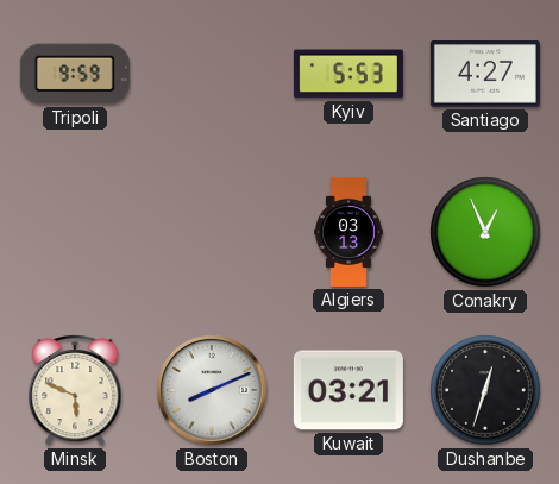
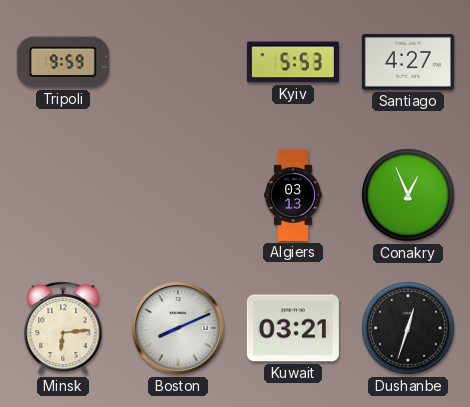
Minsk: 5:49 -> 6:14 (63, 329)
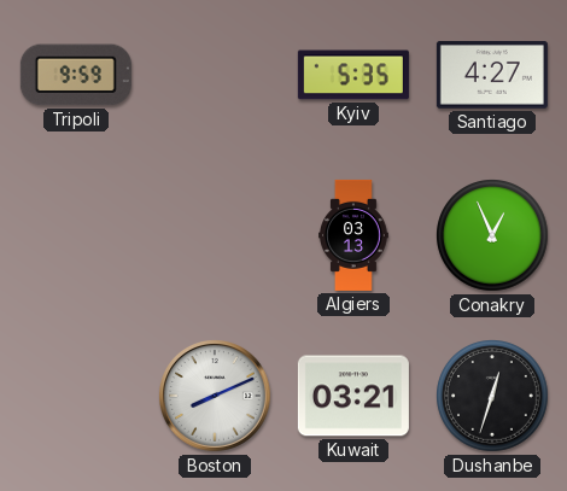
Kyiv: 5:53 -> 5:35 (353, 75)
Minsk: 6:14 -> none (63, 329)
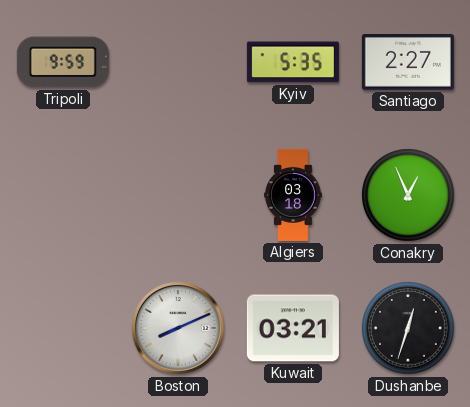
Santiago: 4:27 -> 2:27 (408, 63)
Algiers: 03:13 -> 03:18 (293, 195)
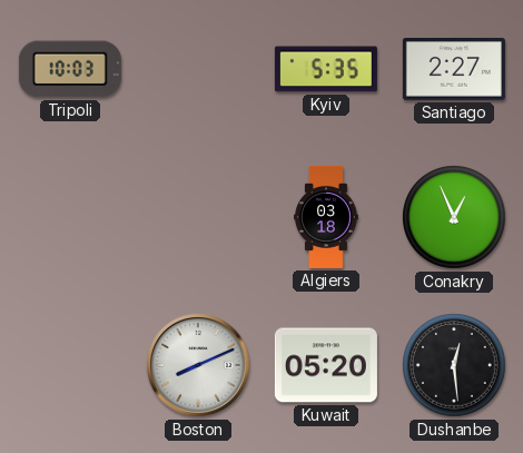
Tripoli: 9:59 -> 10:03 (70, 69)
Kuwait: 03:21 -> 05:20 (326, 365)
Dushanbe: 12:33 -> 12:29 (454, 365)
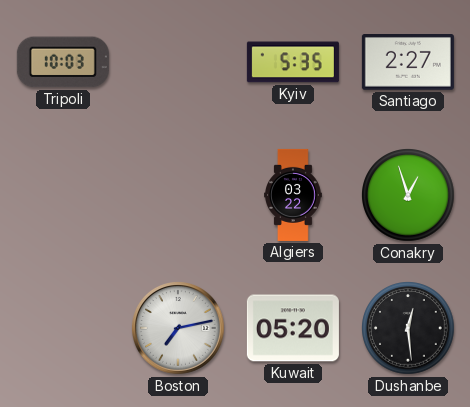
Algiers: 03:18 -> 03:22 (293, 195)
Conakry: 12:56 -> 12:57 (408, 195)
Boston: 8:11 -> 7:13 (178, 328)
